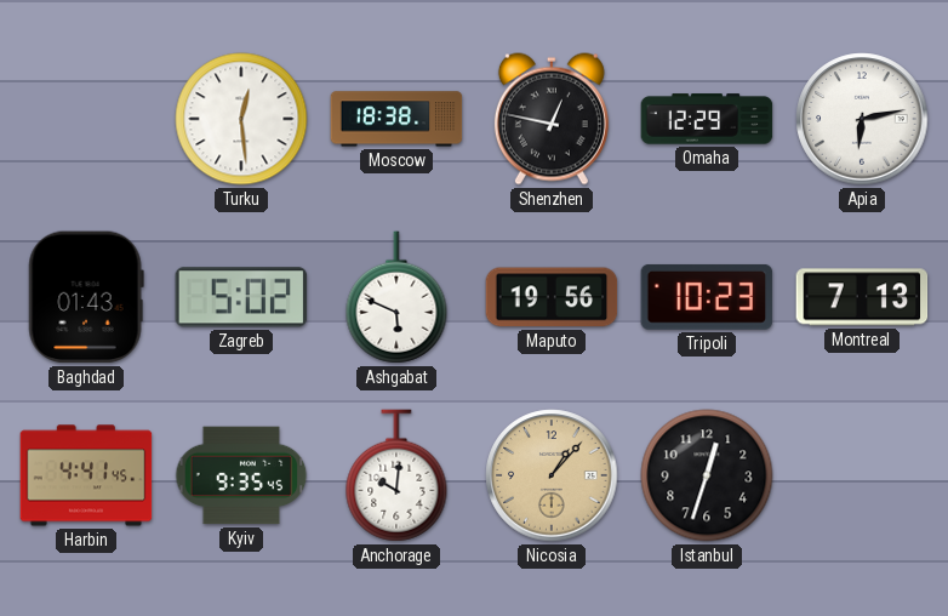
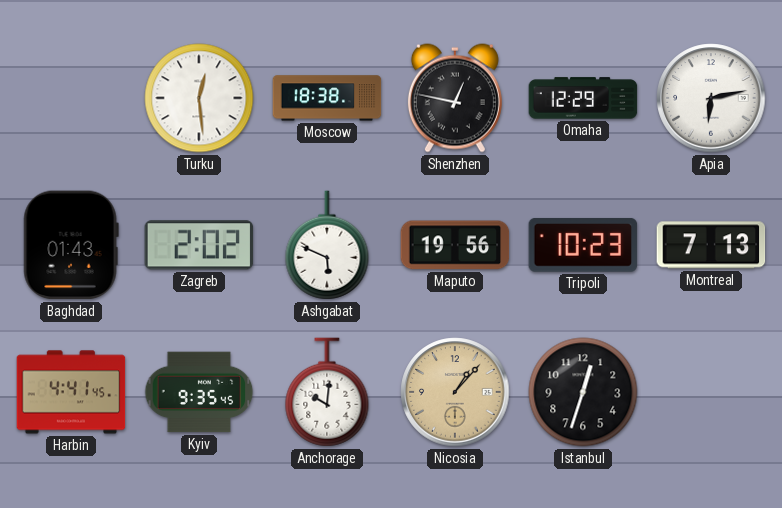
Zagreb: 5:02 -> 2:02 (199, 245)
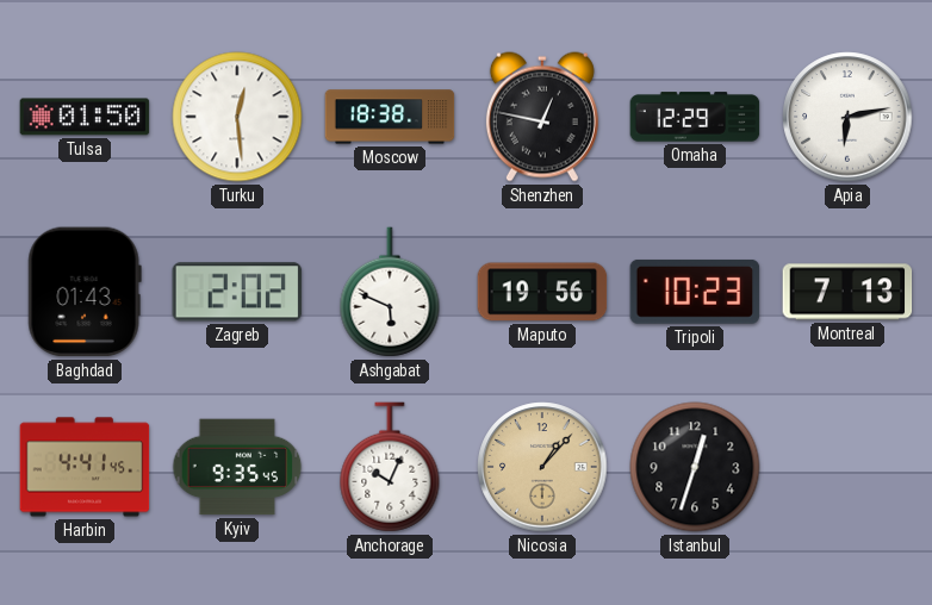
Tulsa: none -> 01:50 (85, 117)
Anchorage: 10:01 -> 10:04 (390, 467)
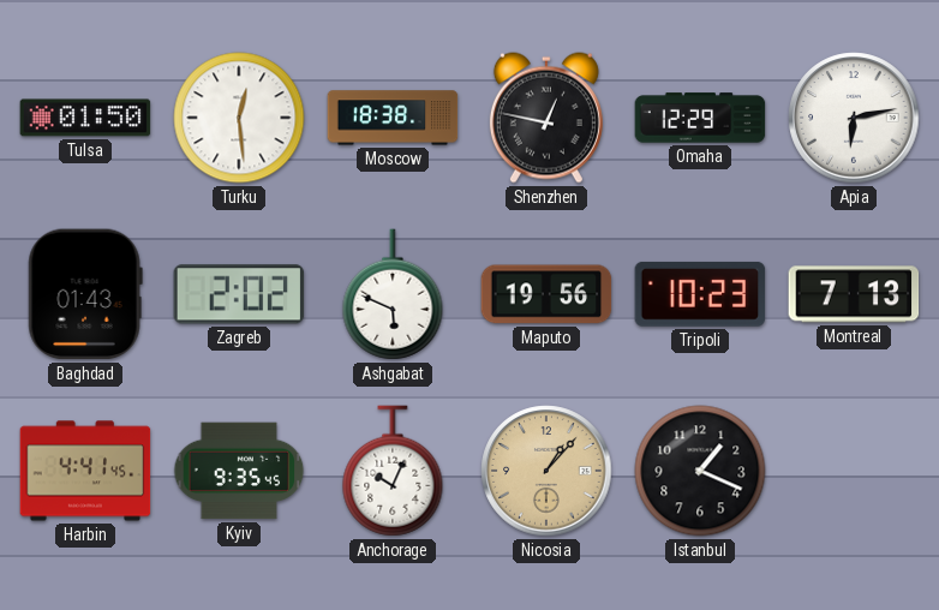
Istanbul: 12:33 -> 1:19 (700, 471)
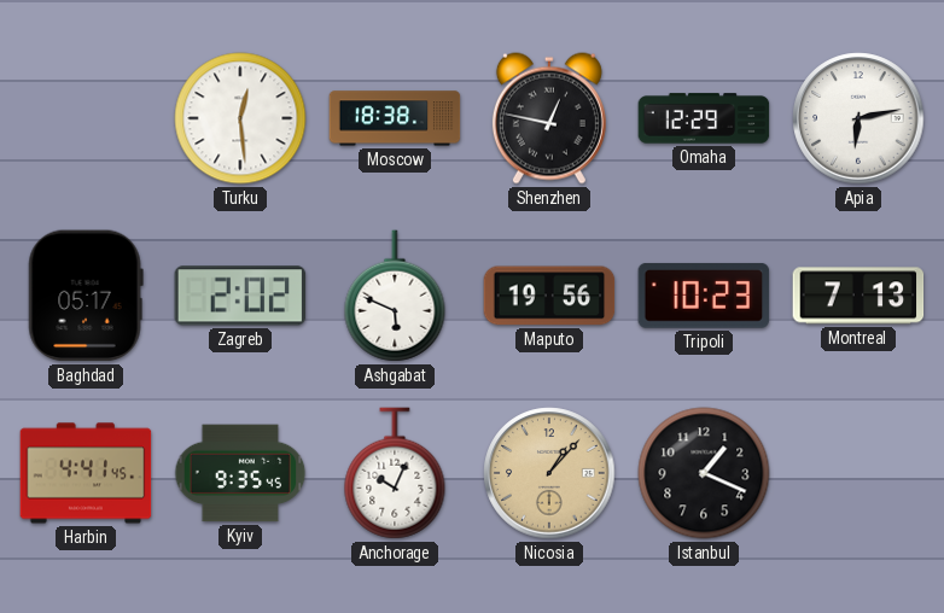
Tulsa: 01:50 -> none (85, 118)
Baghdad: 01:43 -> 05:17 (86, 296)
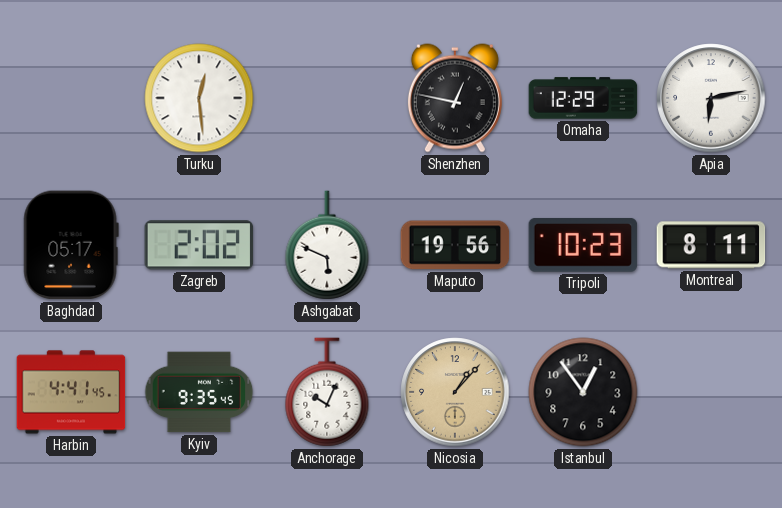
Moscow: 18:38 -> none (395, 118)
Montreal: 7:13 -> 8:11 (711, 245)
Istanbul: 1:19 -> 12:54 (583, 392)
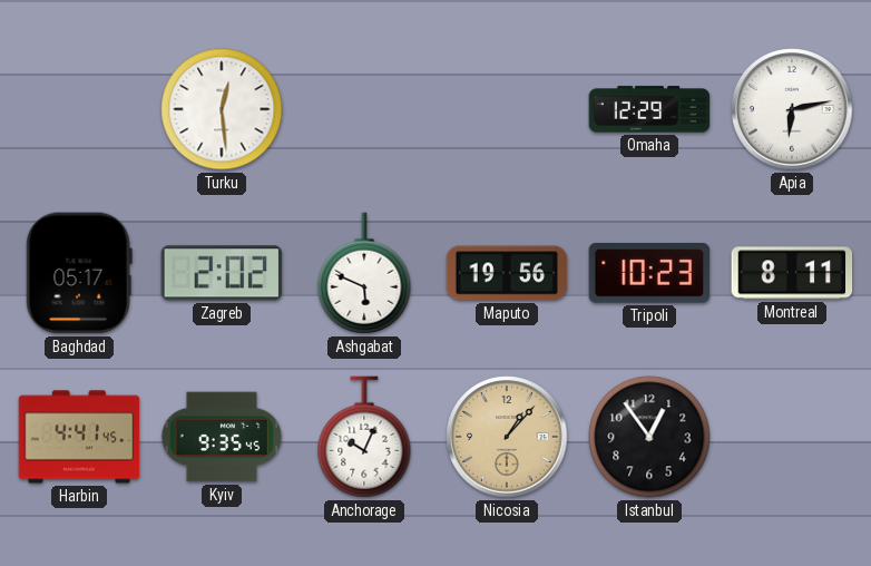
Shenzhen: 12:47 -> none (455, 98)
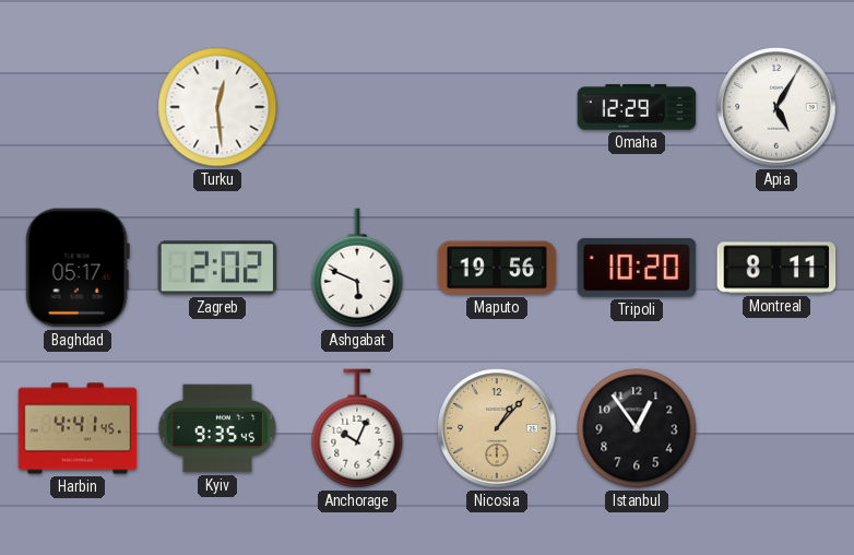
Apia: 6:13 -> 5:05 (776, 107)
Tripoli: 10:23 -> 10:20 (637, 268)
